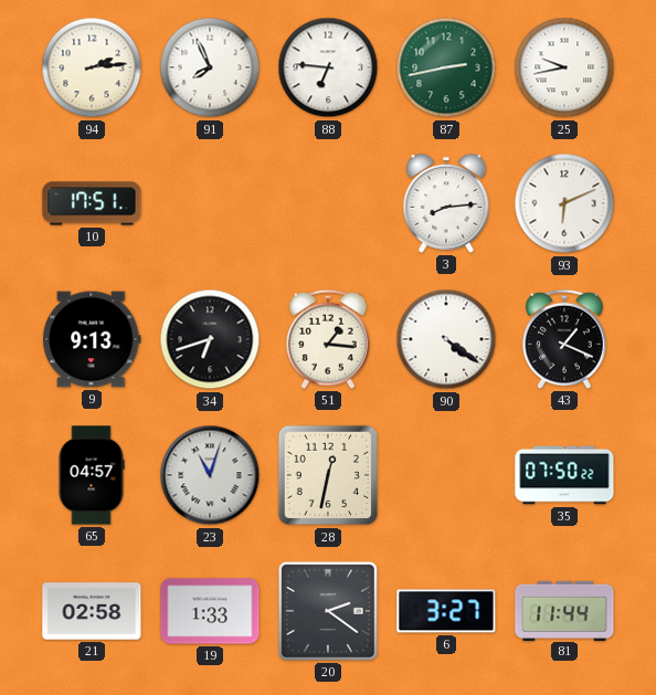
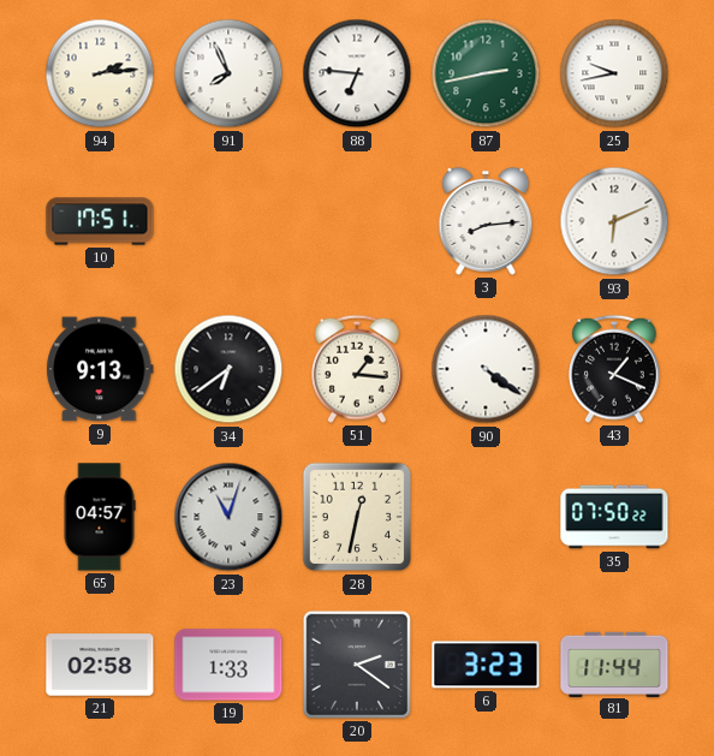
34: 6:42 -> 6:39 (228, 369)
6: 3:27 -> 3:23 (486, 665)
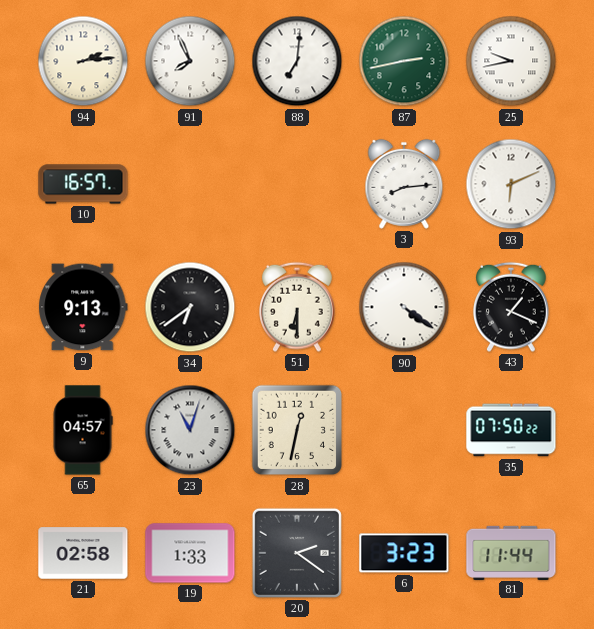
88: 6:46 -> 7:01 (297, 61)
10: 17:51 -> 16:57 (83, 184)
51: 1:16 -> 6:30 (298, 307)
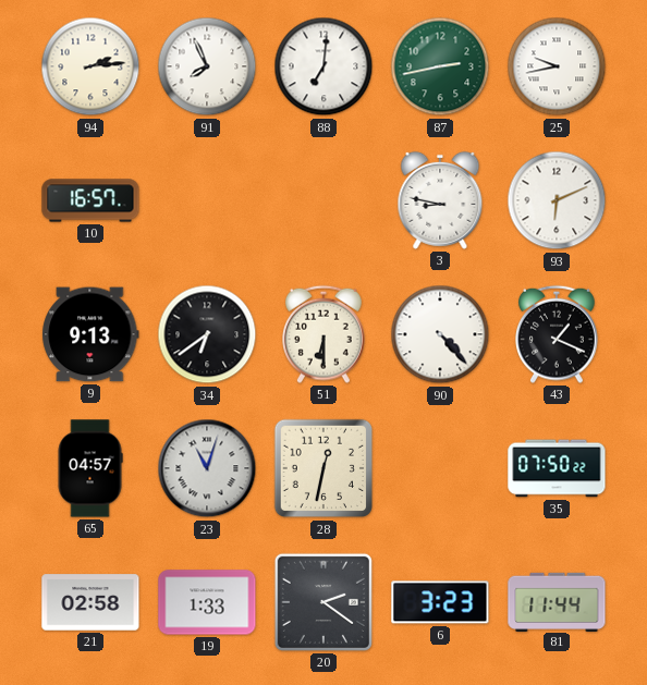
3: 8:14 -> 8:47 (440, 200)
90: 4:21 -> 4:23 (440, 334)
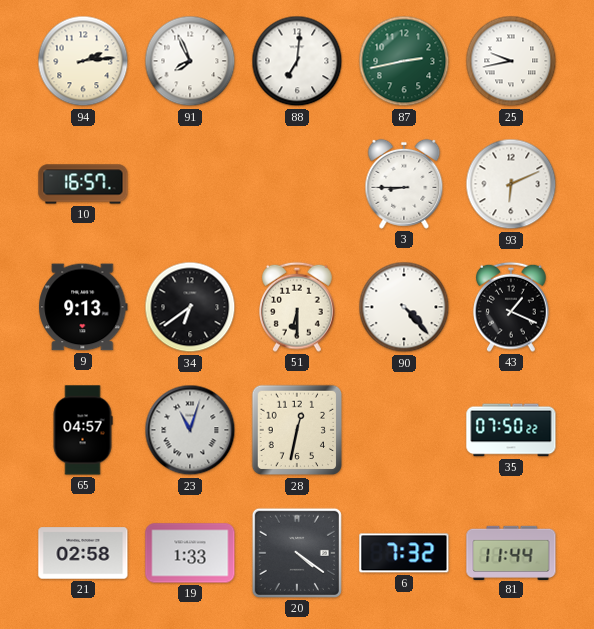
3: 8:47 -> 8:45 (404, 184)
20: 2:21 -> 4:21 (297, 553)
6: 3:23 -> 7:32 (404, 553)
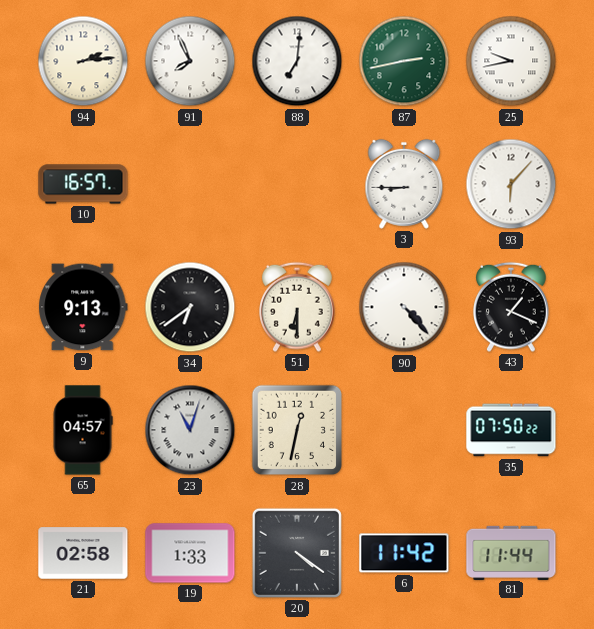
93: 6:11 -> 6:07 (511, 184)
6: 7:32 -> 11:42 (404, 553)
